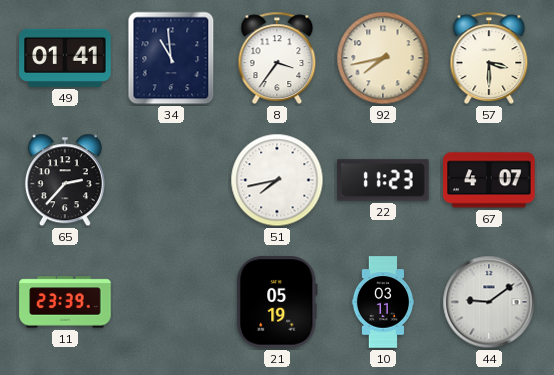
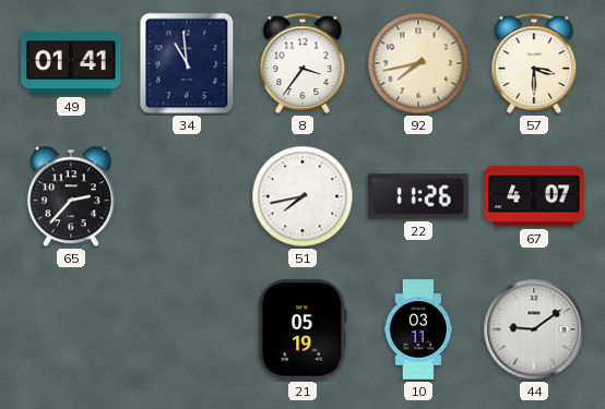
22: 11:23 -> 11:26 (418, 196)
11: 23:39 -> none (65, 302)
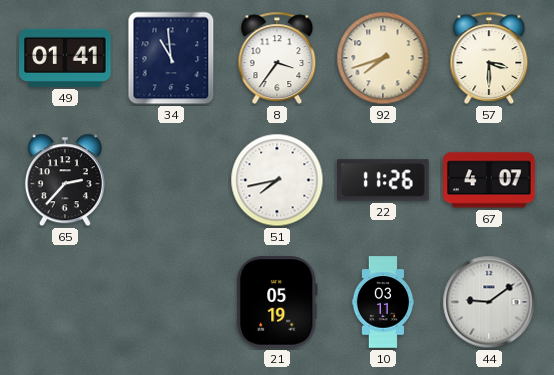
92: 7:43 -> 7:42 (383, 58)
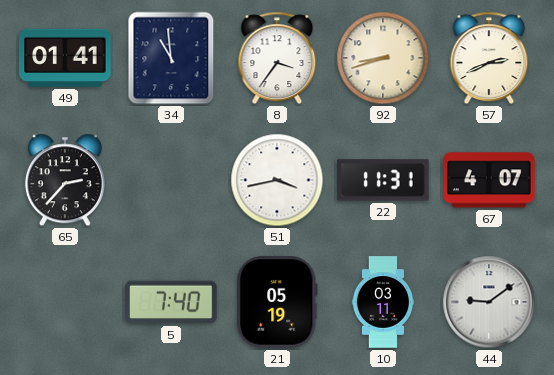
92: 7:42 -> 8:42 (383, 58)
57: 3:30 -> 2:41 (489, 58)
51: 7:43 -> 3:43 (277, 180)
22: 11:26 -> 11:31 (383, 180)
5: none -> 7:40 (171, 302)
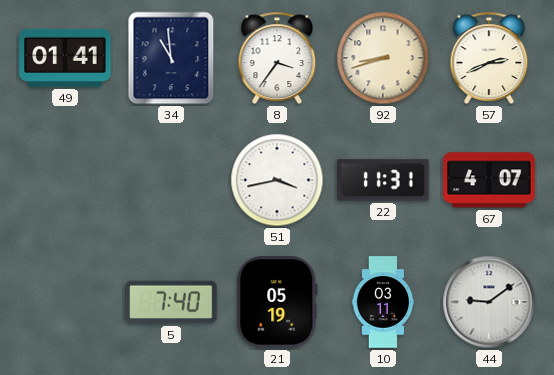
65: 2:37 -> none (65, 180)
